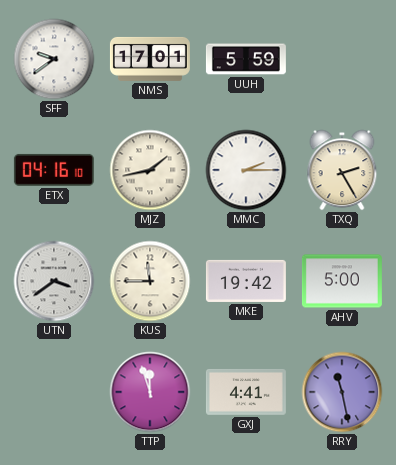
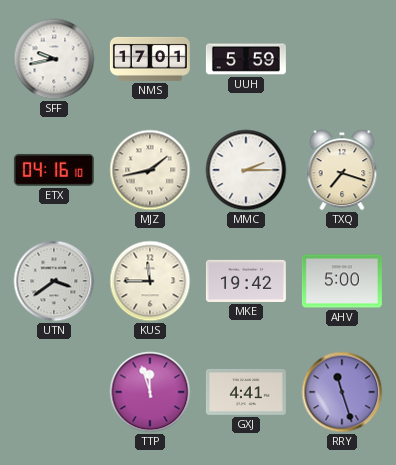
SFF: 9:39 -> 9:43 (54, 59)
TXQ: 2:25 -> 7:18 (342, 170)
RRY: 11:28 -> 11:27 (342, 392)
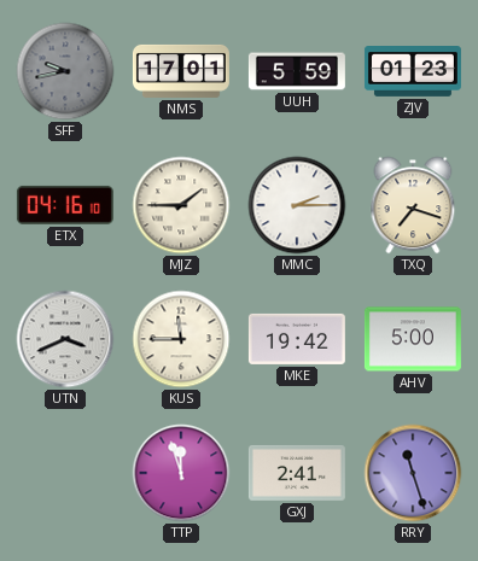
SFF dial: white -> grey (65, 71)
ZJV: none -> 01:23 (413, 72)
MJZ: 1:43 -> 1:45 (181, 205)
UTN: 3:39 -> 3:41 (65, 339)
GXJ: 4:41 -> 2:41 (297, 473)
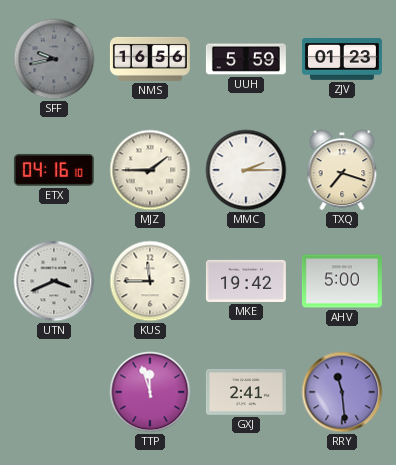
NMS: 17:01 -> 16:56 (150, 59)
RRY: 11:27 -> 11:29 (342, 392)
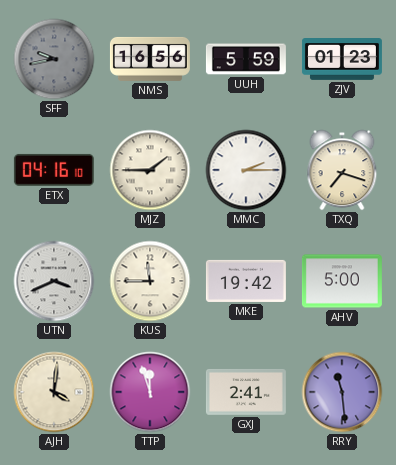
AJH: none -> 4:01 (54, 392)
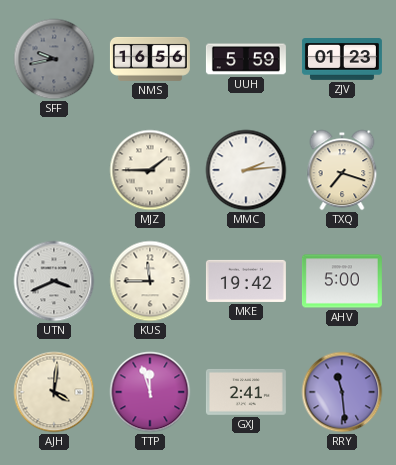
ETX: 04:16 -> none (54, 170)
MMC: 2:15 -> 2:14 (246, 170)
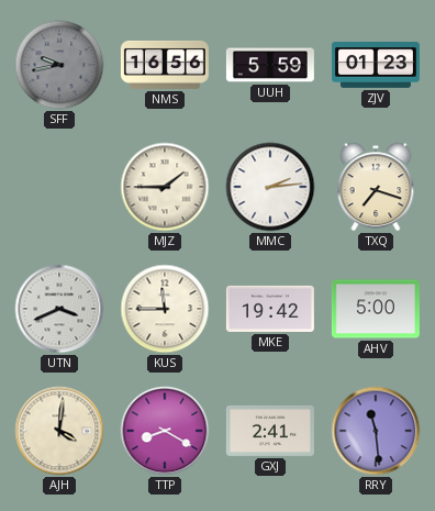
TTP: 11:57 -> 8:20 (165, 431)
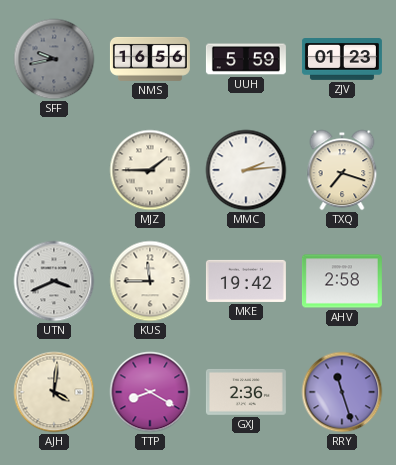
AHV: 5:00 -> 2:58 (342, 281)
GXJ: 2:41 -> 2:36 (246, 392)
RRY: 11:29 -> 11:27 (342, 392)
